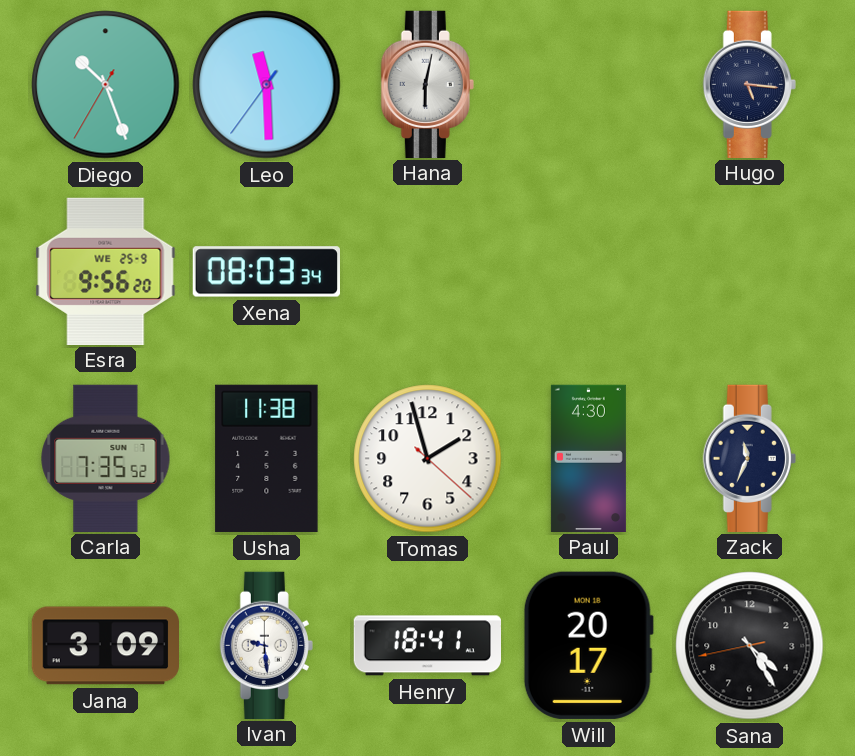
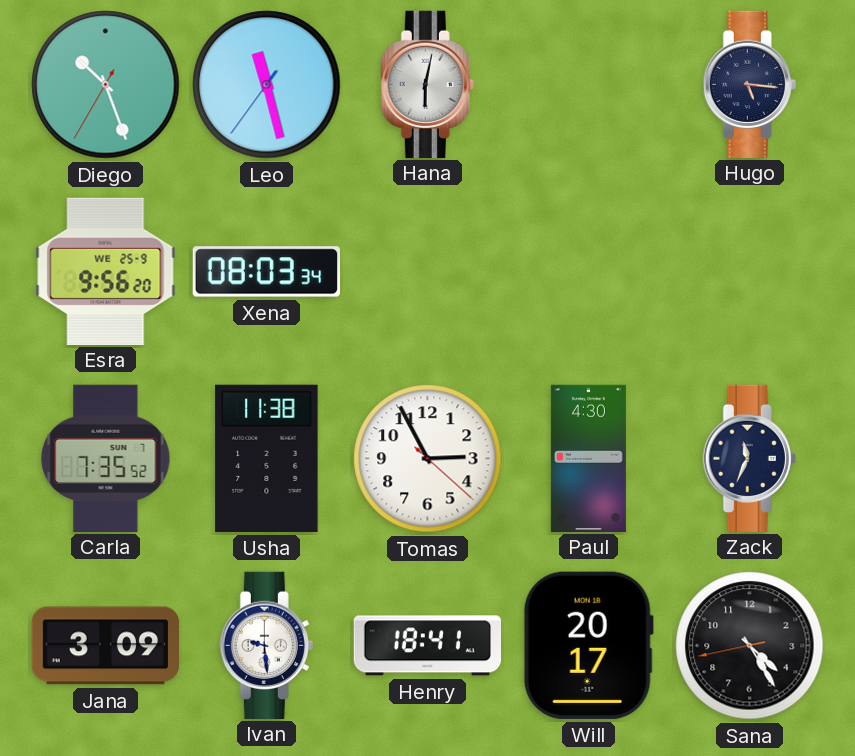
Leo: 11:29 -> 11:27 (267, 85)
Tomas: 1:57 -> 2:55 (428, 459)
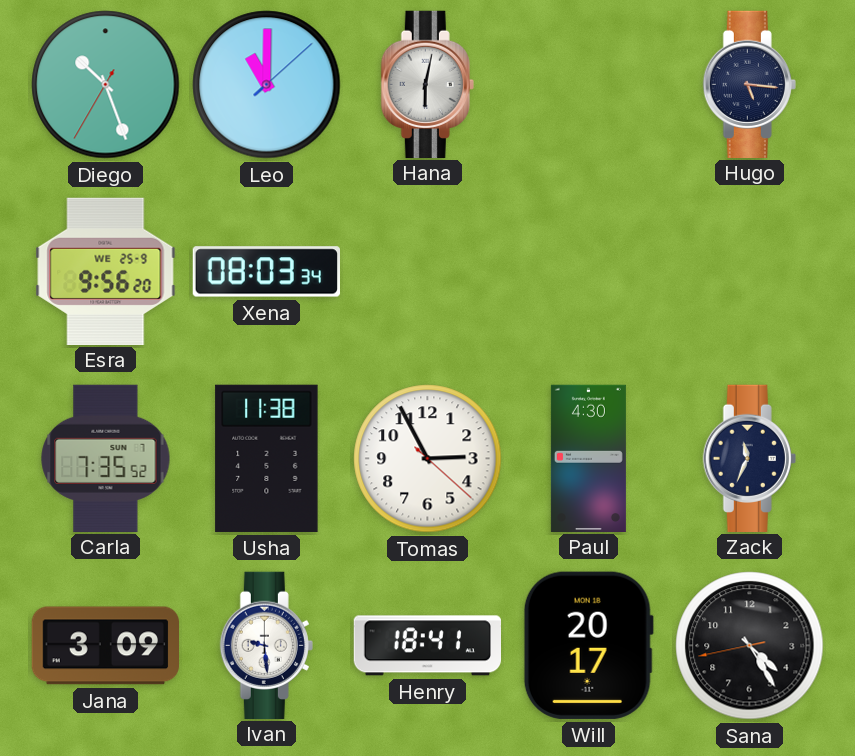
Leo: 11:27 -> 11:00 (267, 85)
